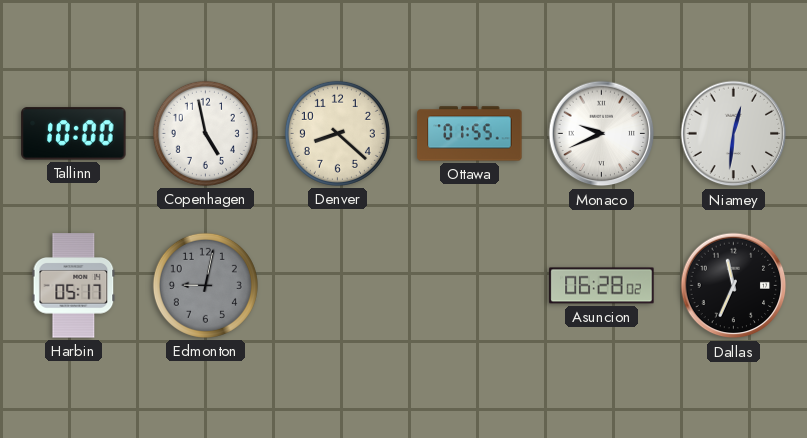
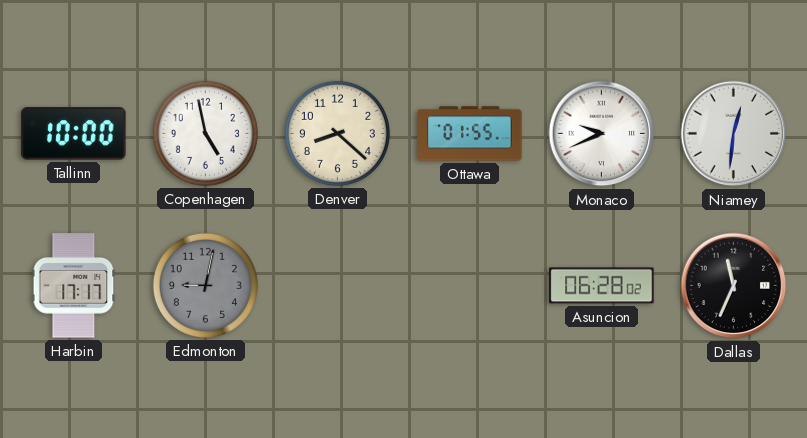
Harbin: 05:17 -> 17:17 (74, 286)
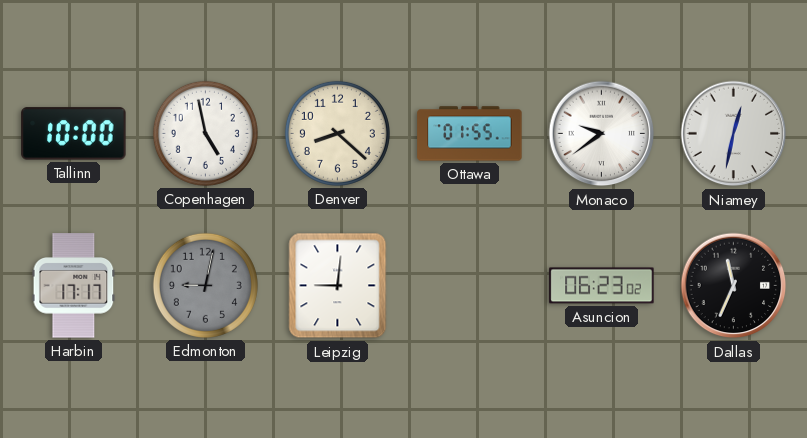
Monaco: 9:41 -> 9:39 (602, 134)
Niamey: 12:31 -> 12:32 (734, 134)
Leipzig: none -> 9:01 (338, 286)
Asuncion: 06:28 -> 06:23 (602, 286)
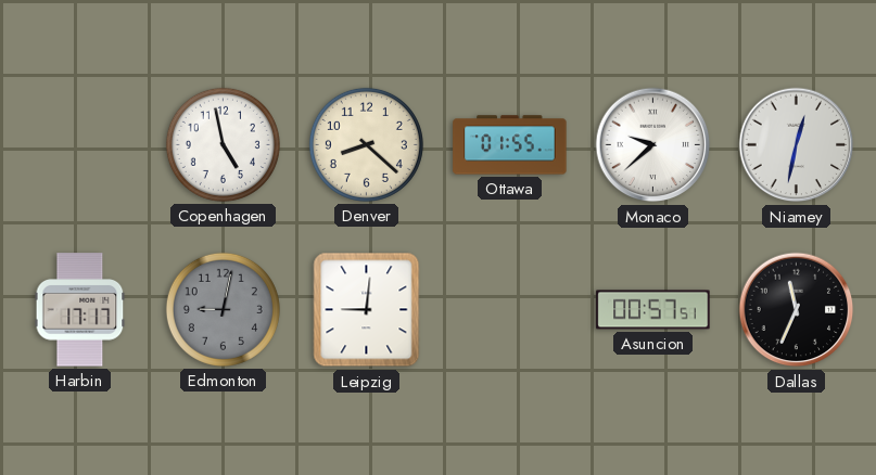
Tallinn: 10:00 -> none (74, 134)
Monaco: 9:39 -> 9:38 (653, 145)
Asuncion: 06:23 -> 00:57 (653, 310)
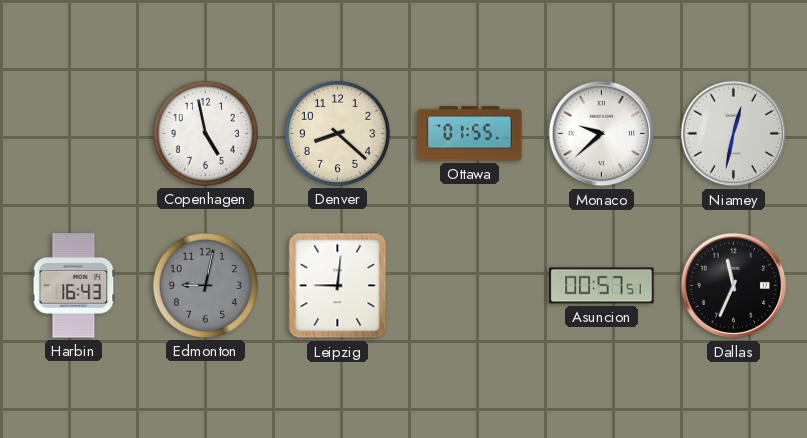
Harbin: 17:17 -> 16:43 (74, 286)
